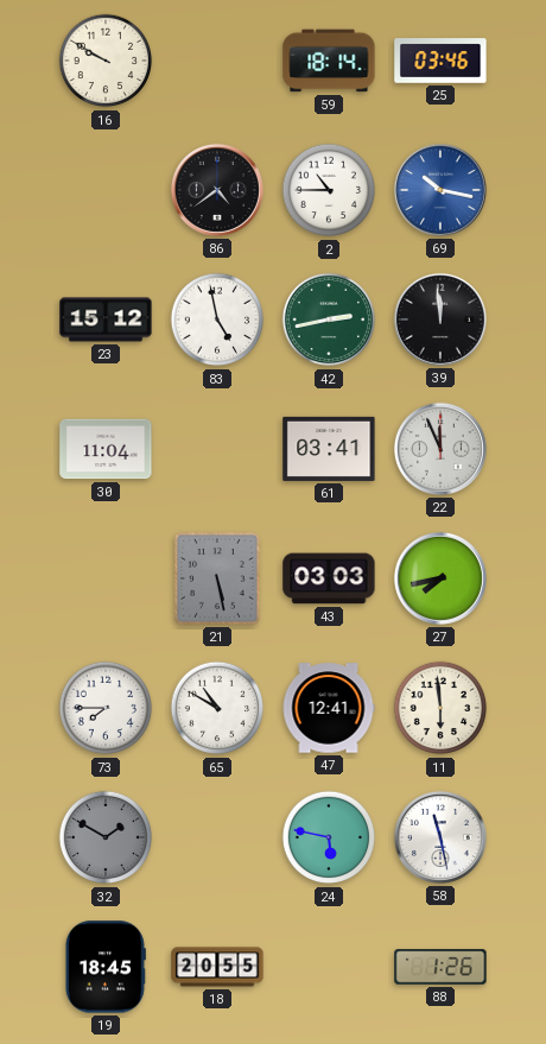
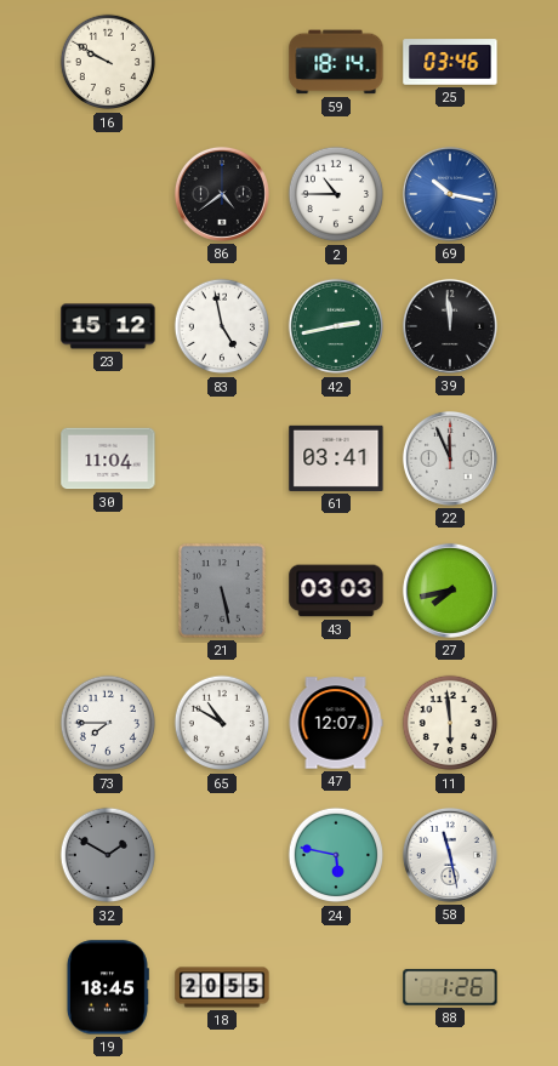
47: 12:41 -> 12:07 (336, 723)
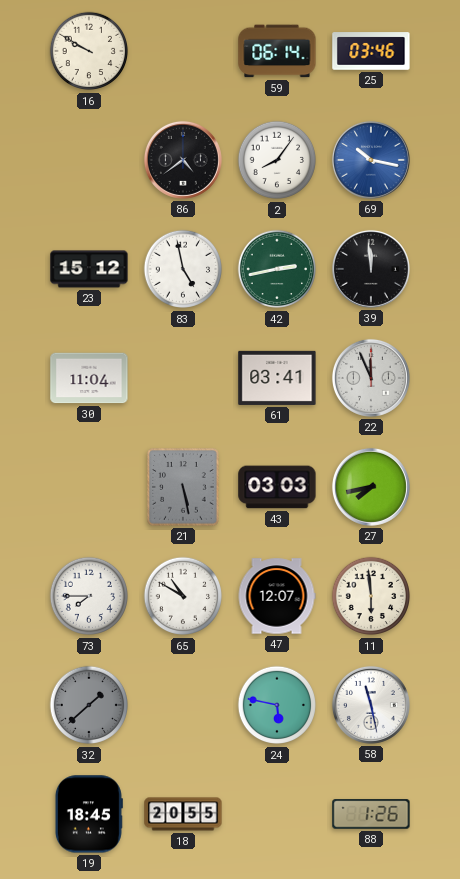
59: 18:14 -> 06:14 (277, 51)
2: 10:45 -> 8:06 (277, 160)
32: 1:50 -> 1:38 (89, 705)
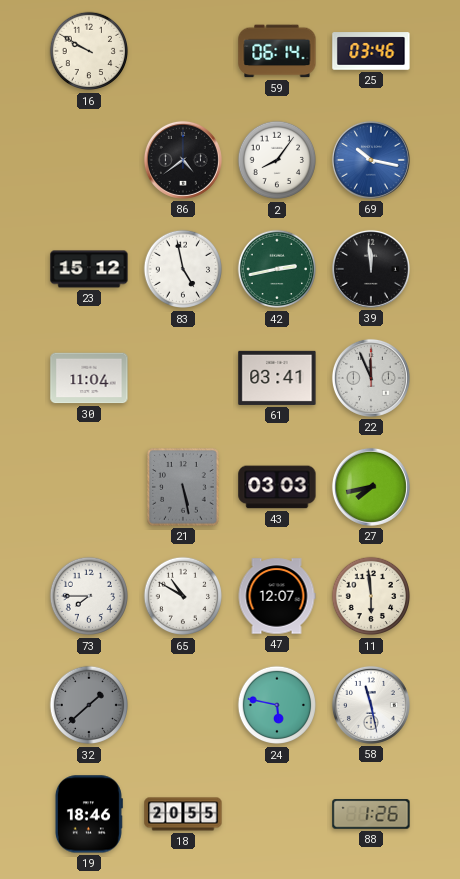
19: 18:45 -> 18:46 (88, 814)
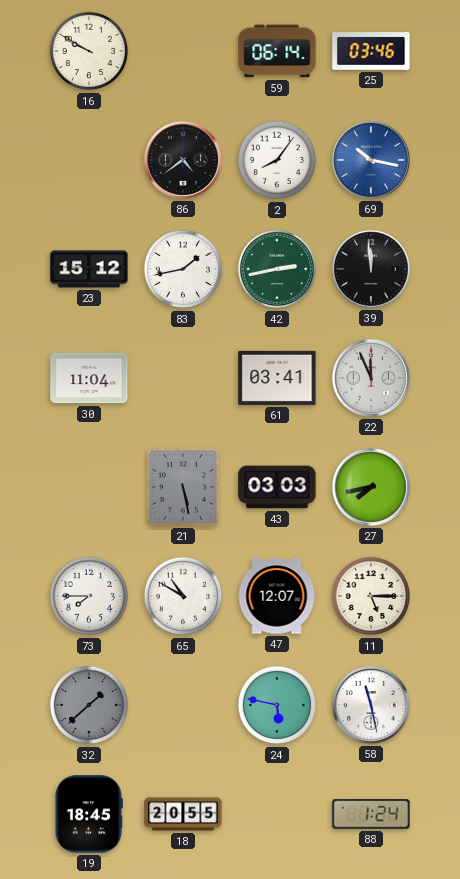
83: 4:58 -> 1:43 (183, 269)
11: 5:59 -> 5:15 (371, 596)
19: 18:46 -> 18:45 (88, 814)
88: 1:26 -> 1:24 (371, 814)
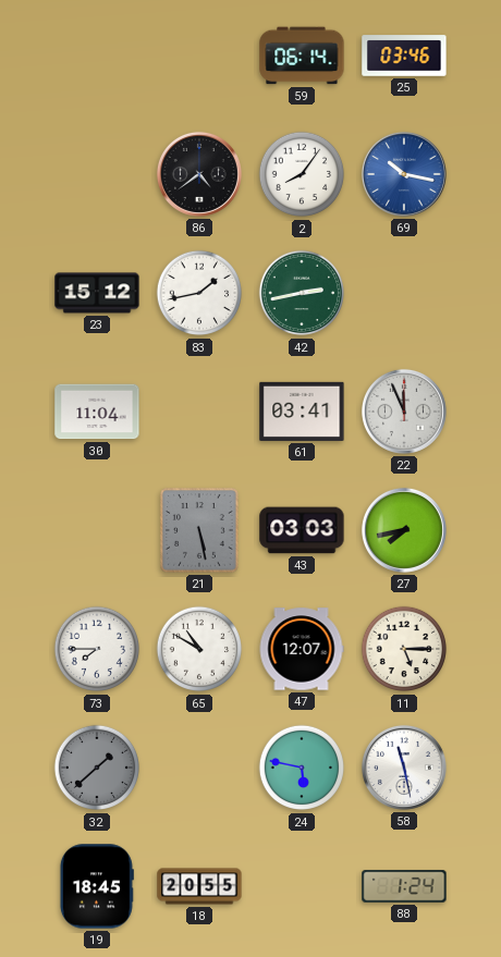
16: 9:50 -> none (89, 51)
39: 11:59 -> none (371, 269)
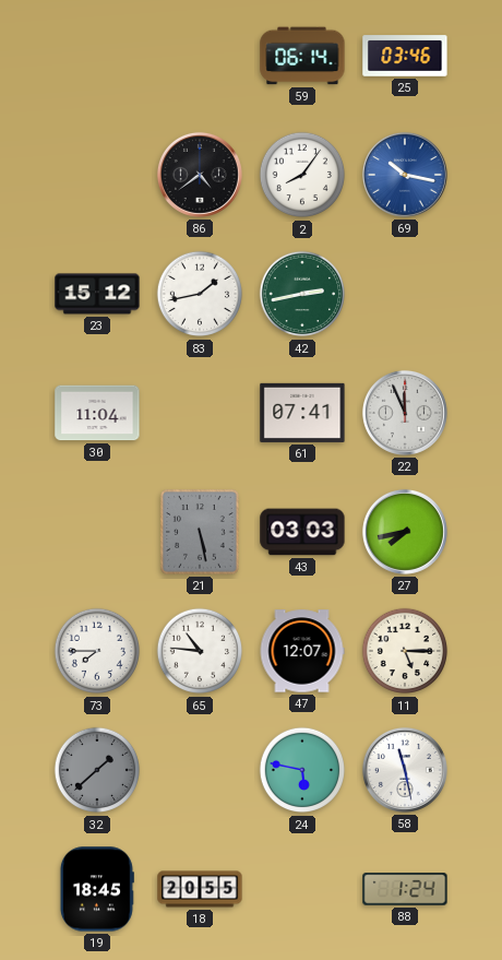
61: 03:41 -> 07:41 (302, 413)
65: 10:50 -> 10:46 (200, 651)
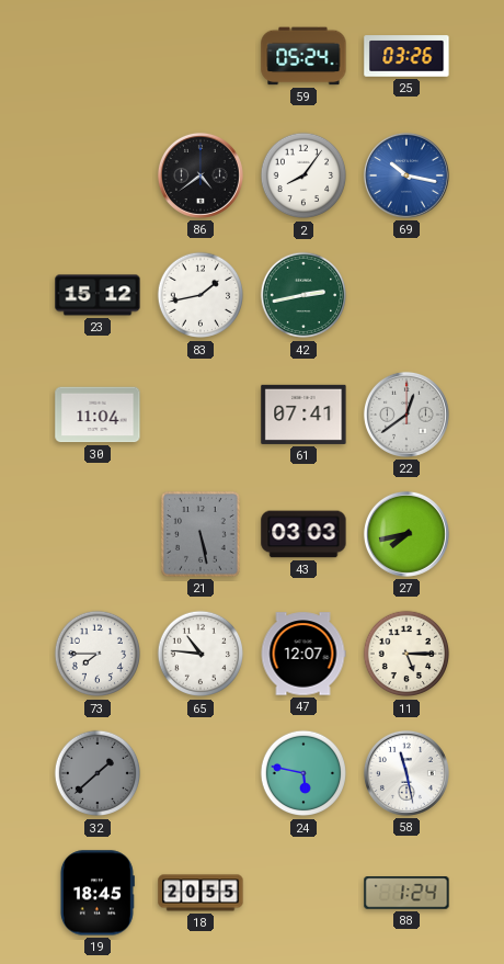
59: 06:14 -> 05:24 (303, 56)
25: 03:46 -> 03:26 (406, 56)
22: 11:56 -> 12:39 (406, 415)
